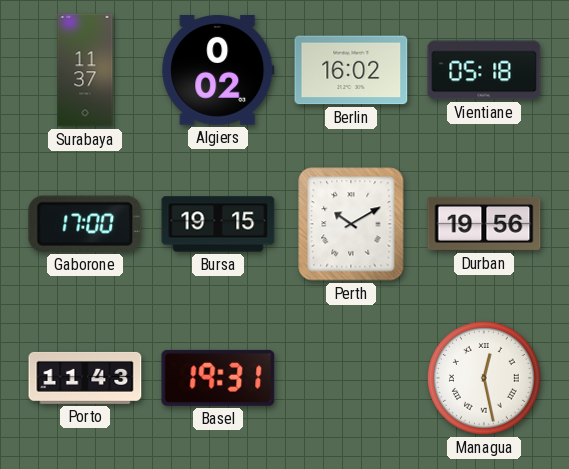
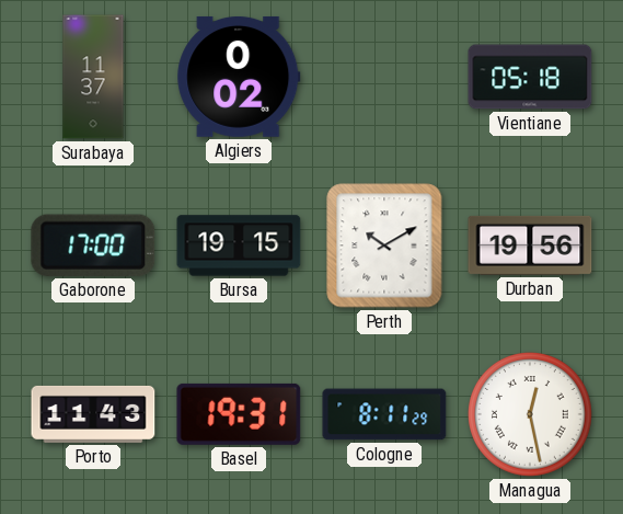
Berlin: 16:02 -> none (351, 70)
Cologne: none -> 8:11 (384, 414)
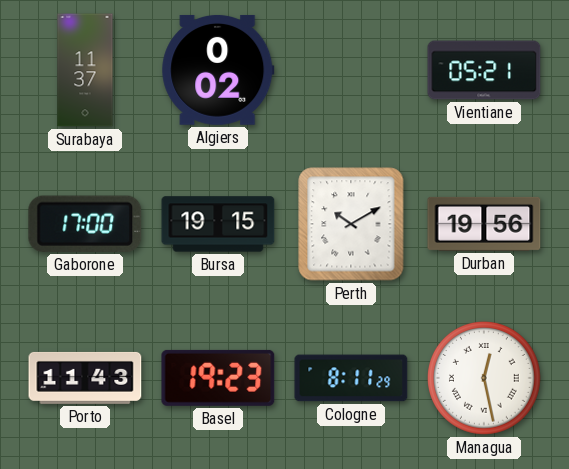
Vientiane: 05:18 -> 05:21 (484, 70)
Basel: 19:31 -> 19:23 (218, 378)
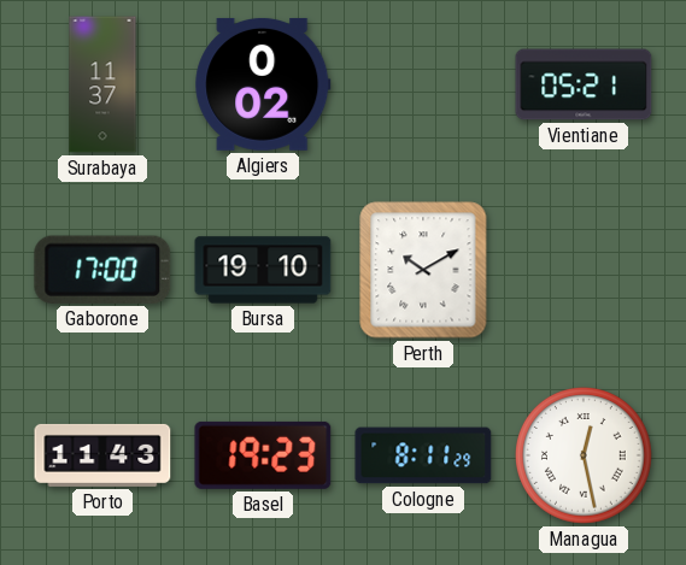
Bursa: 19:15 -> 19:10 (263, 270)
Durban: 19:56 -> none (484, 224)
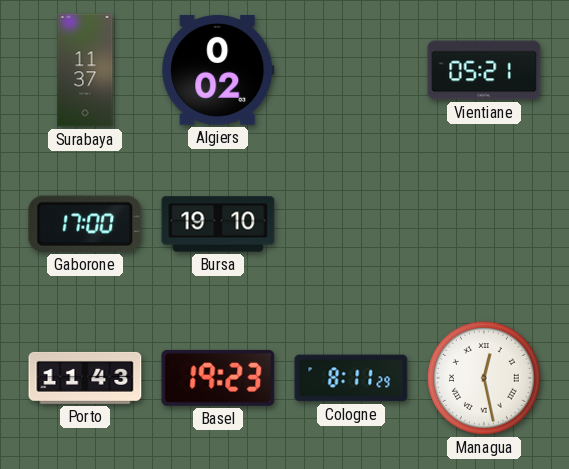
Perth: 10:10 -> none (423, 270)
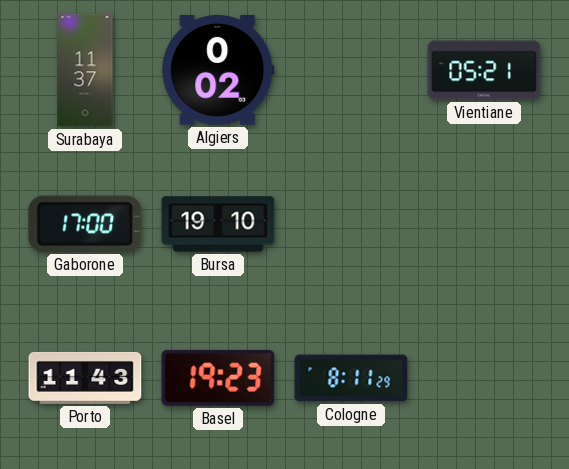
Managua: 12:28 -> none (485, 379)
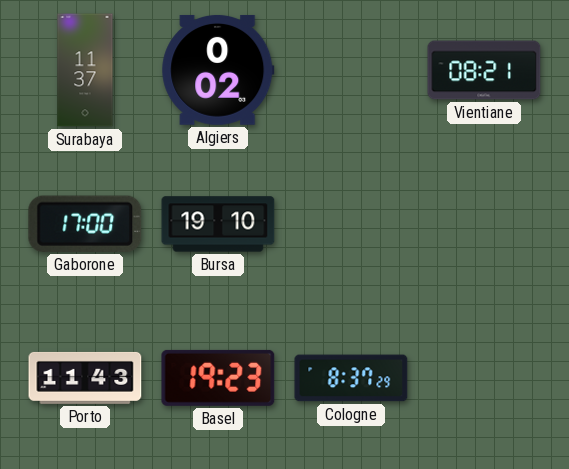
Vientiane: 05:21 -> 08:21 (484, 70)
Cologne: 8:11 -> 8:37 (351, 378)
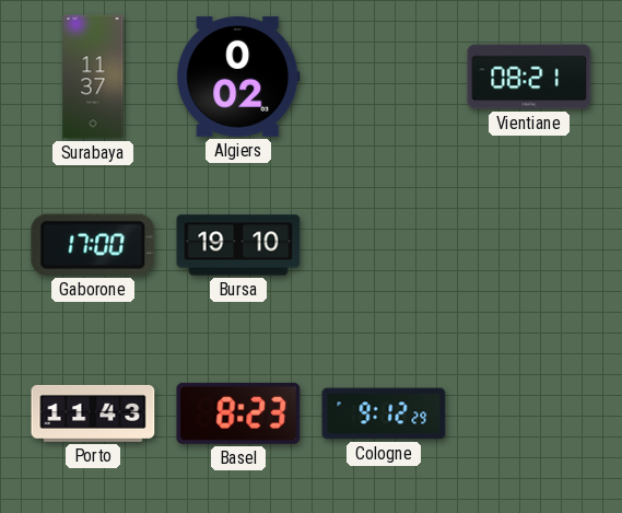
Basel: 19:23 -> 8:23 (238, 413)
Cologne: 8:37 -> 9:12 (384, 413)
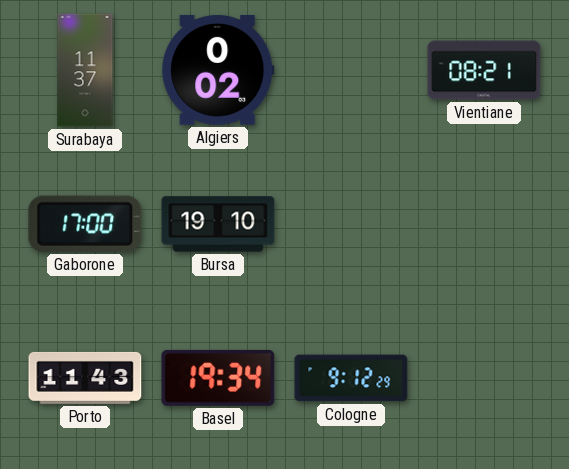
Basel: 8:23 -> 19:34 (218, 378)
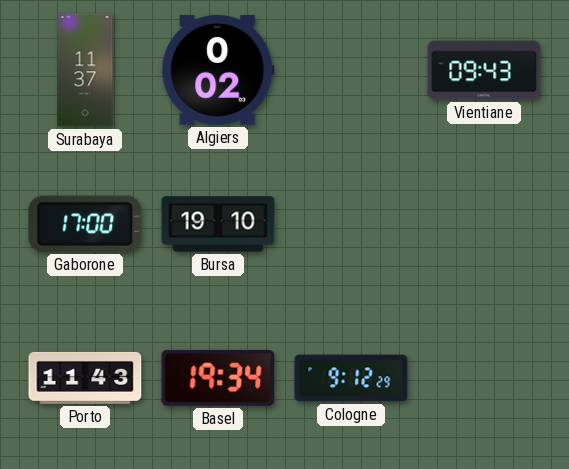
Vientiane: 08:21 -> 09:43 (484, 70)
